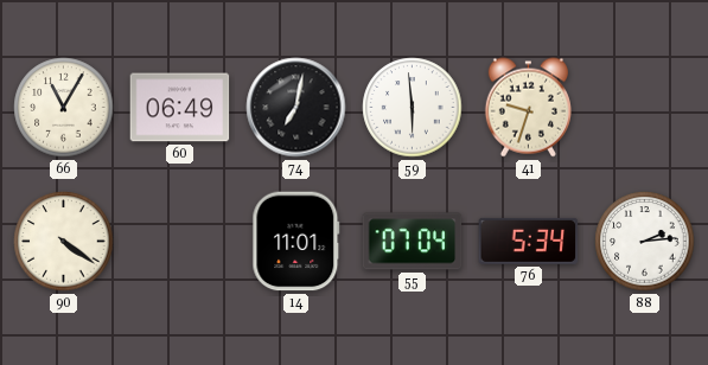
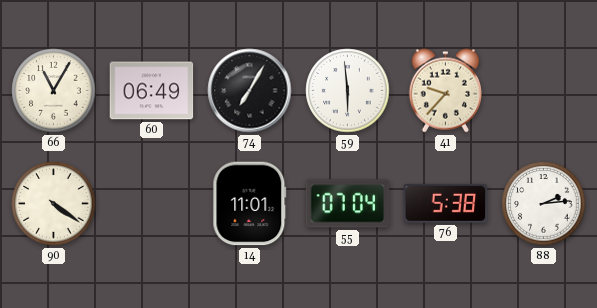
74: 7:02 -> 7:05 (250, 91)
41: 9:33 -> 9:37 (445, 91)
76: 5:34 -> 5:38 (446, 203)
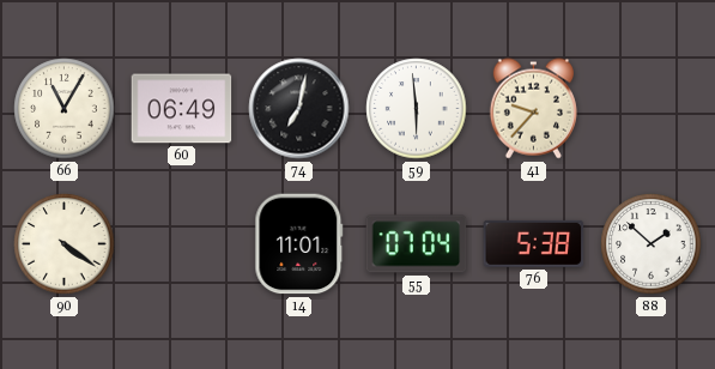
74: 7:05 -> 7:02 (299, 109)
88: 2:14 -> 1:52 (652, 244)
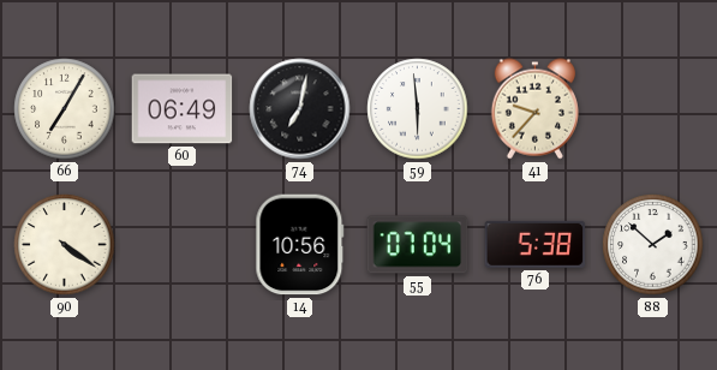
66: 11:05 -> 7:05 (65, 109)
14: 11:01 -> 10:56 (300, 245)
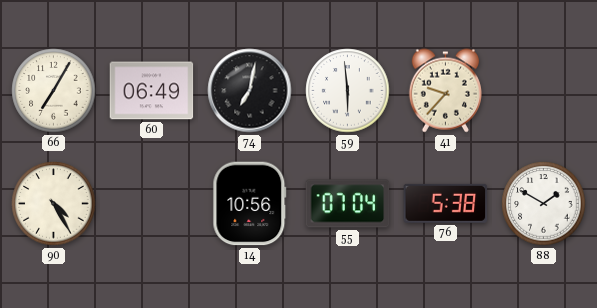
90: 4:21 -> 4:25 (54, 204)
88: 1:52 -> 1:50 (544, 204)
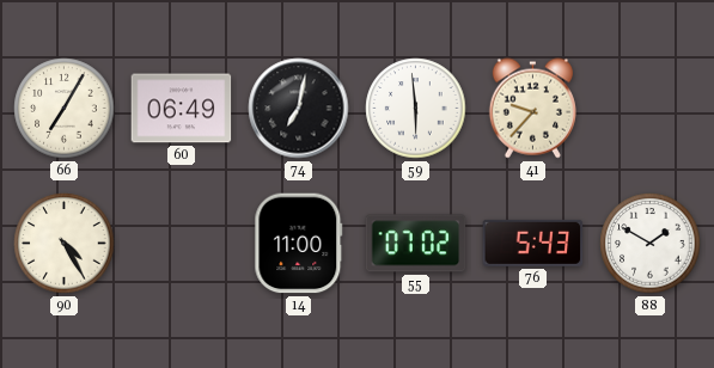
14: 10:56 -> 11:00 (299, 244)
55: 07:04 -> 07:02 (416, 244)
76: 5:38 -> 5:43 (533, 243)
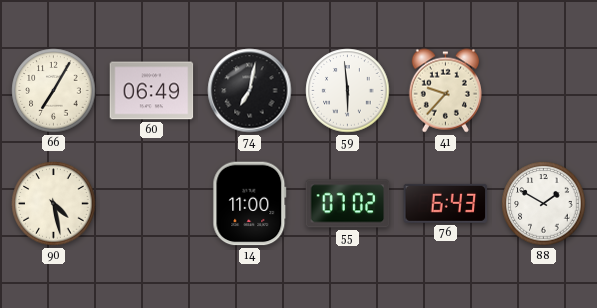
90: 4:25 -> 4:28 (54, 204)
76: 5:43 -> 6:43 (446, 203)
